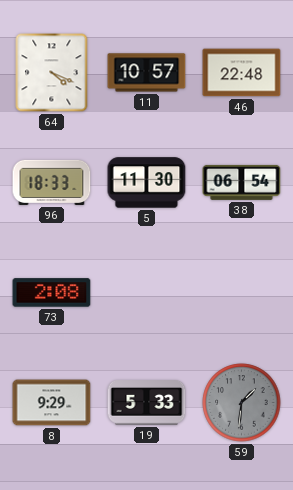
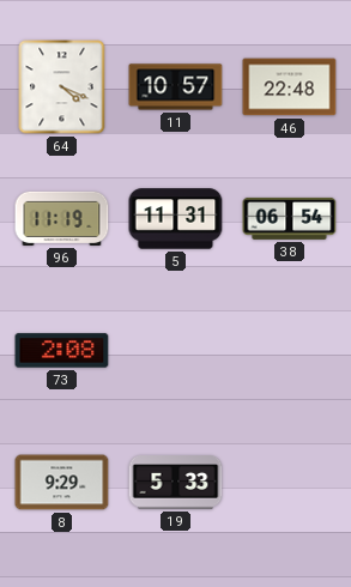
96: 18:33 -> 11:19 (62, 218)
5: 11:30 -> 11:31 (176, 219)
59: 1:31 -> none (242, 403)
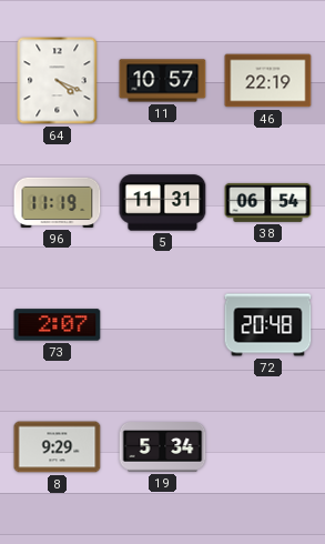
46: 22:48 -> 22:19 (268, 81)
73: 2:08 -> 2:07 (58, 325)
72: none -> 20:48 (268, 325)
19: 5:33 -> 5:34 (163, 447)
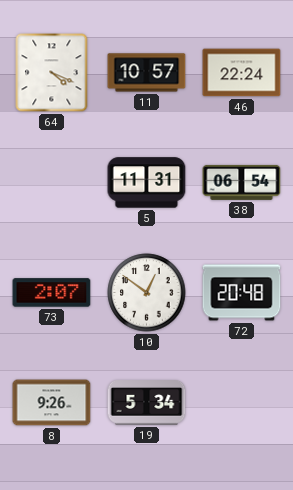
46: 22:19 -> 22:24 (242, 73)
96: 11:19 -> none (58, 202)
10: none -> 12:51 (147, 293)
8: 9:29 -> 9:26 (52, 403)
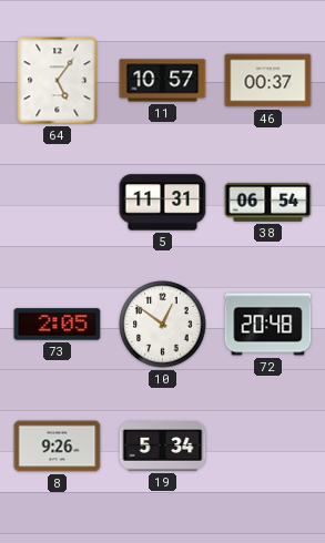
64: 4:19 -> 5:06 (58, 81)
46: 22:24 -> 00:37 (268, 81)
73: 2:07 -> 2:05 (58, 325)
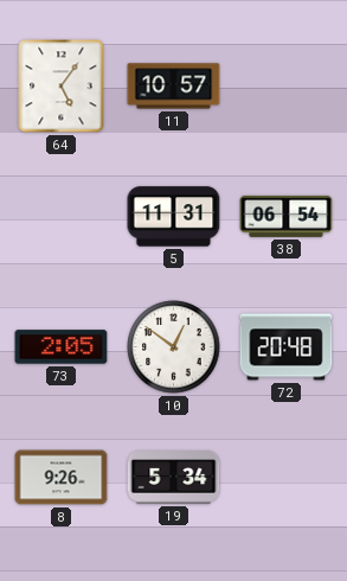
46: 00:37 -> none (268, 81)
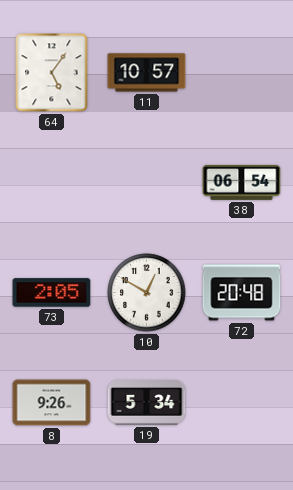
5: 11:31 -> none (174, 217)
10: 12:51 -> 12:50 (147, 293)
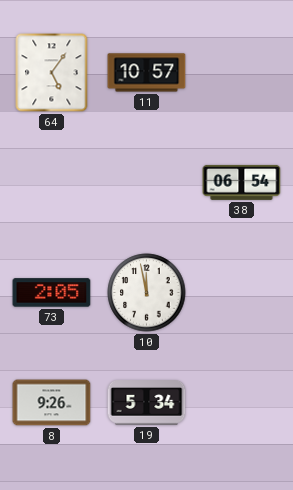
10: 12:50 -> 11:58 (147, 293)
72: 20:48 -> none (242, 293)
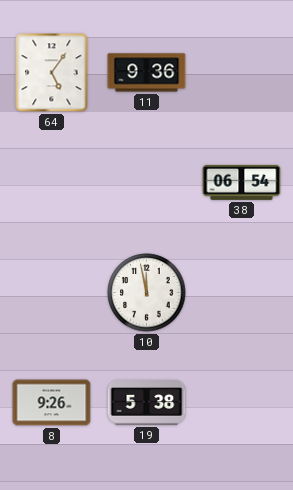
11: 10:57 -> 9:36 (147, 73)
73: 2:05 -> none (52, 293)
19: 5:34 -> 5:38 (147, 403)
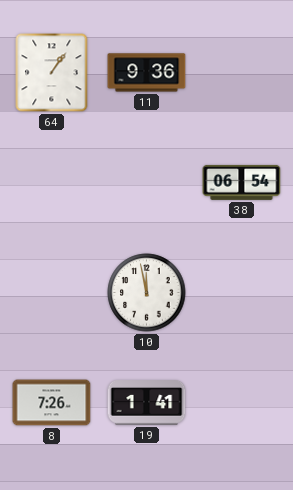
64: 5:06 -> 1:06 (52, 73)
8: 9:26 -> 7:26 (52, 403)
19: 5:38 -> 1:41 (147, 403)
